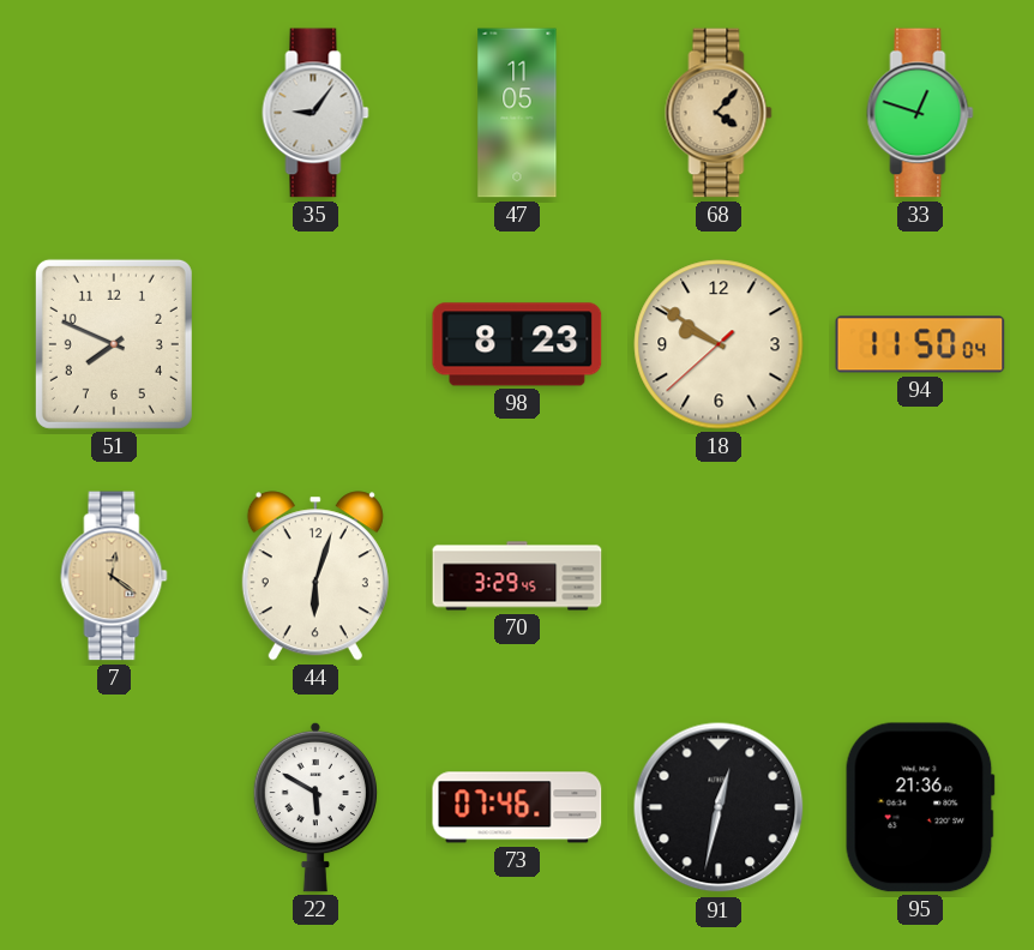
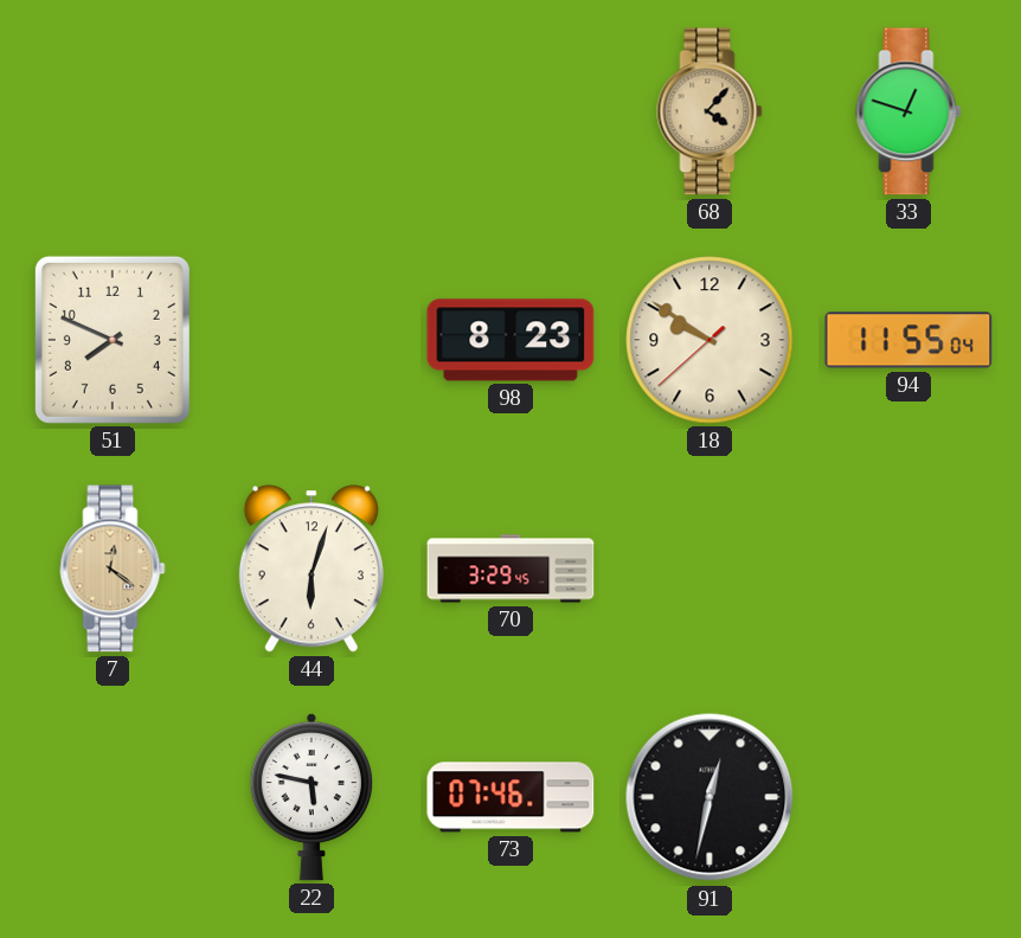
35: 9:06 -> none (315, 113)
47: 11:05 -> none (517, 113)
94: 11:50 -> 11:55 (908, 340)
22: 5:50 -> 5:47 (310, 797)
95: 21:36 -> none (920, 807)
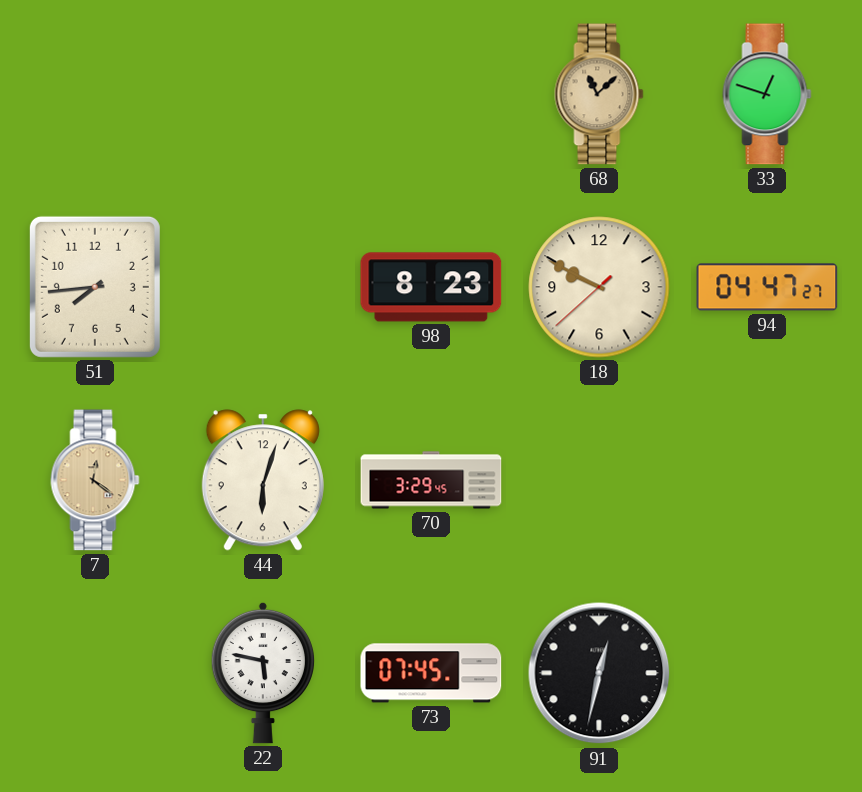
68: 4:07 -> 11:08 (599, 94)
51: 7:49 -> 7:44 (95, 287)
18: 9:50 -> 9:49 (599, 287)
94: 11:55 -> 04:47 (767, 287)
73: 07:46 -> 07:45 (431, 673)
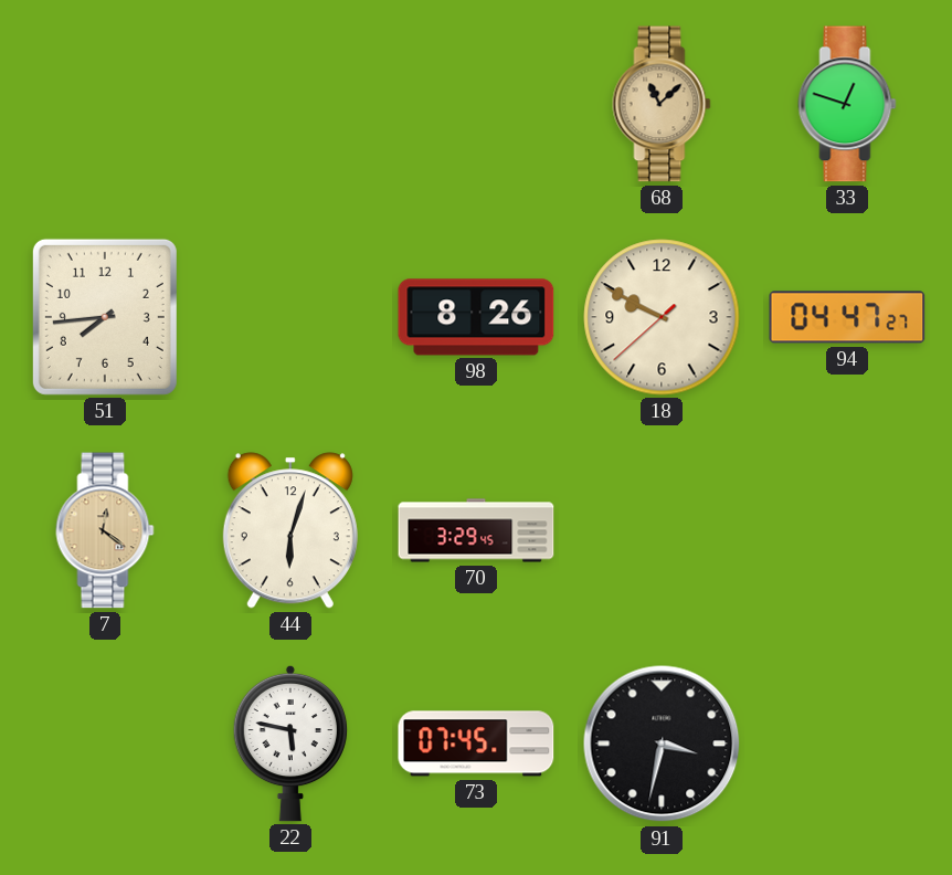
98: 8:23 -> 8:26 (476, 317)
91: 12:32 -> 3:32 (662, 744)
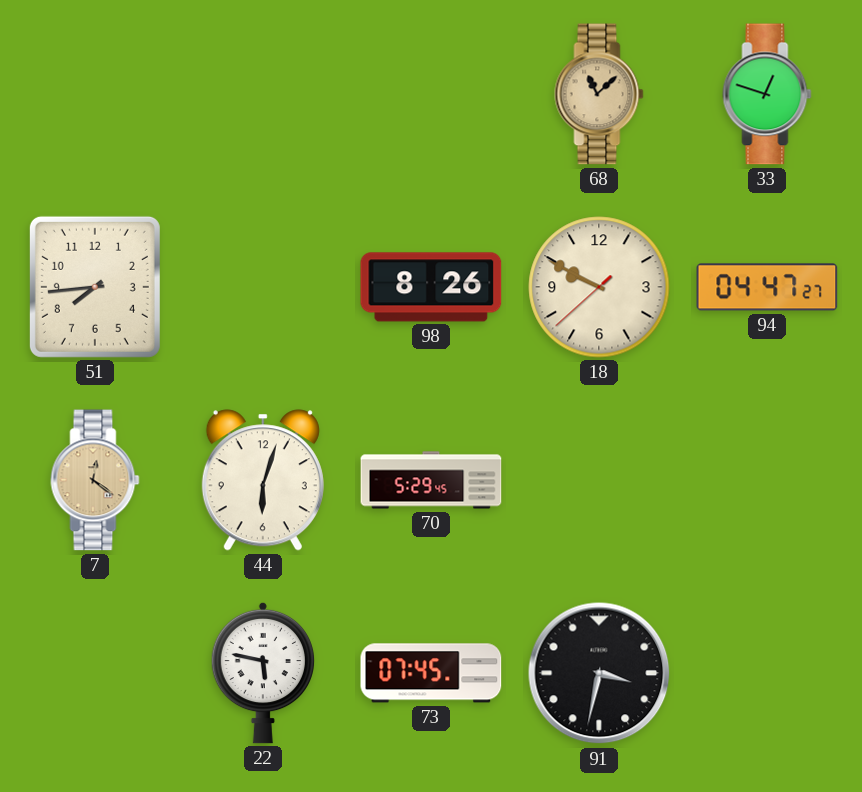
70: 3:29 -> 5:29 (431, 480)
